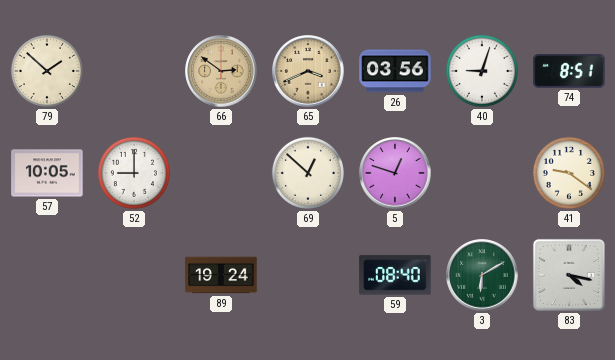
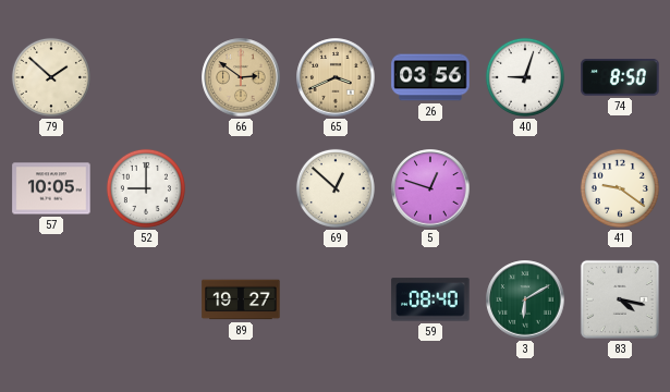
74: 8:51 -> 8:50 (620, 77)
89: 19:24 -> 19:27 (241, 299)
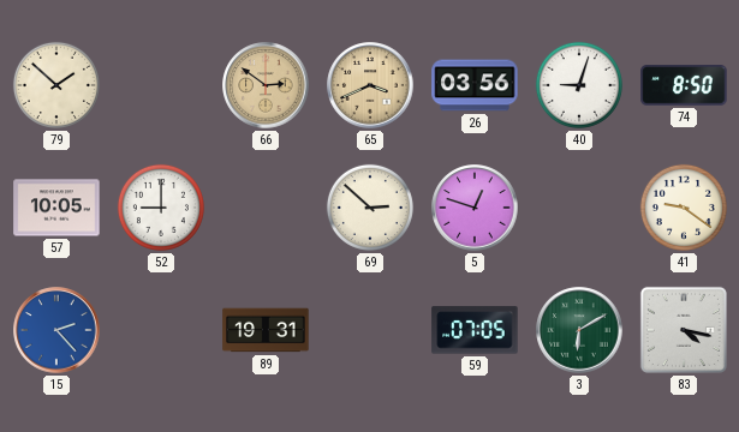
69: 12:52 -> 2:52 (370, 208)
15: none -> 2:23 (56, 330)
89: 19:27 -> 19:31 (266, 330)
59: 08:40 -> 07:05 (475, 330)
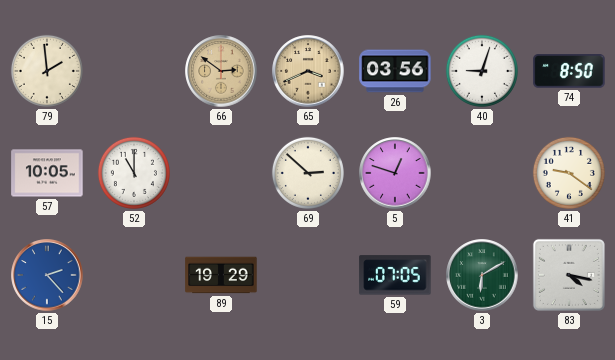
79: 1:52 -> 1:59 (47, 71)
52: 9:00 -> 11:00 (134, 173)
89: 19:31 -> 19:29 (221, 275)
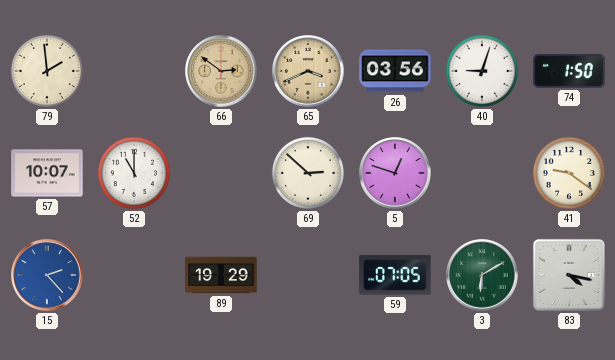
74: 8:50 -> 1:50 (569, 71)
57: 10:05 -> 10:07 (47, 173)
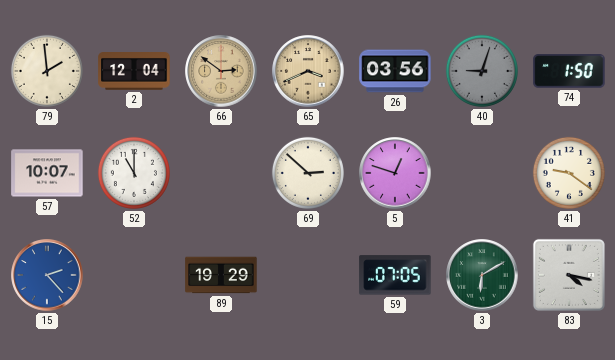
2: none -> 12:04 (134, 72)
40 dial: white -> grey (482, 71)
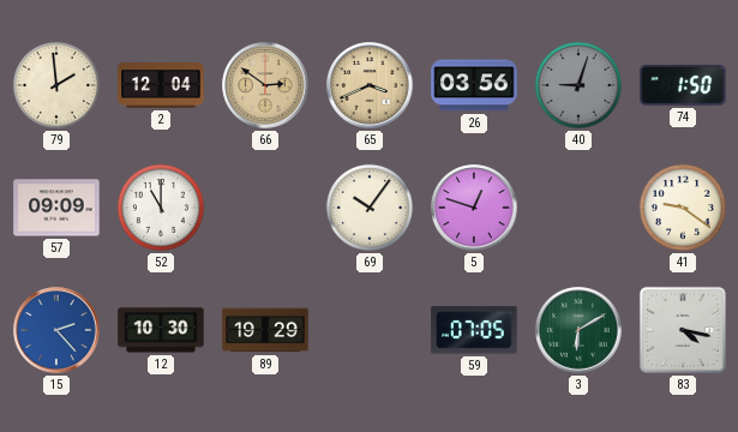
57: 10:07 -> 09:09 (56, 208)
69: 2:52 -> 10:06 (370, 208)
12: none -> 10:30 (161, 330)
